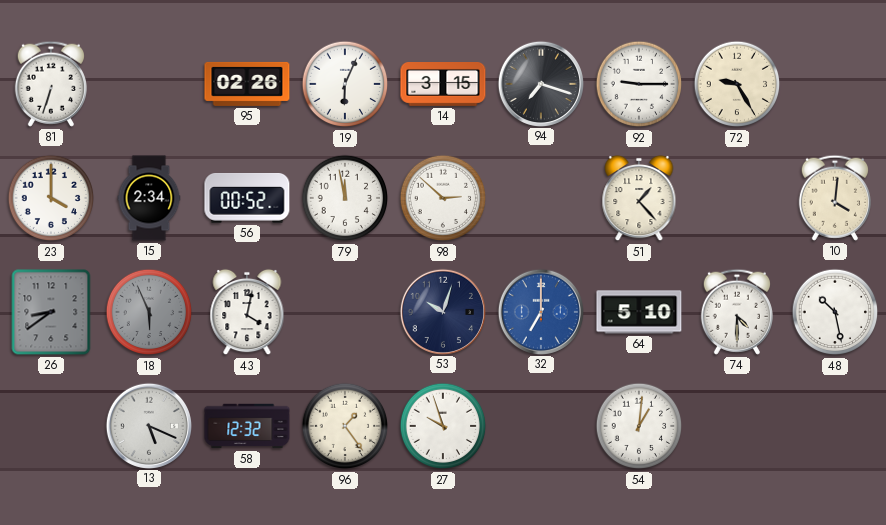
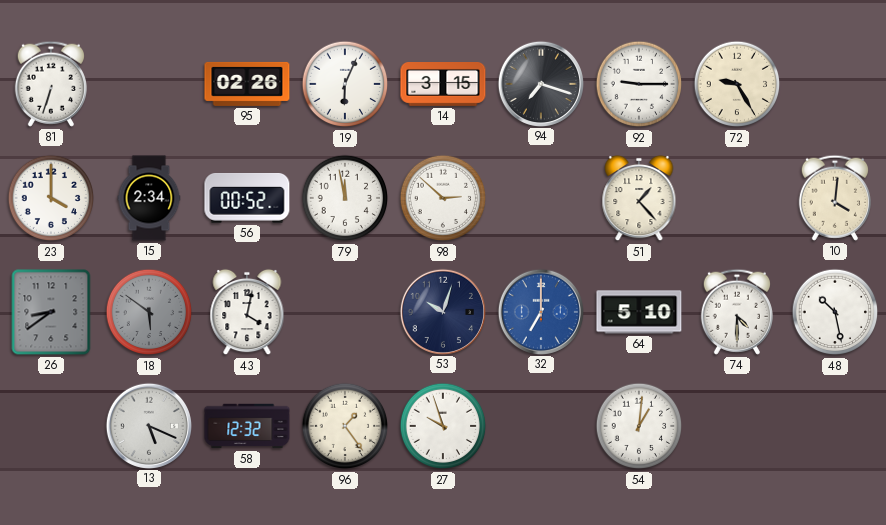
18: 5:56 -> 5:51 (149, 312)
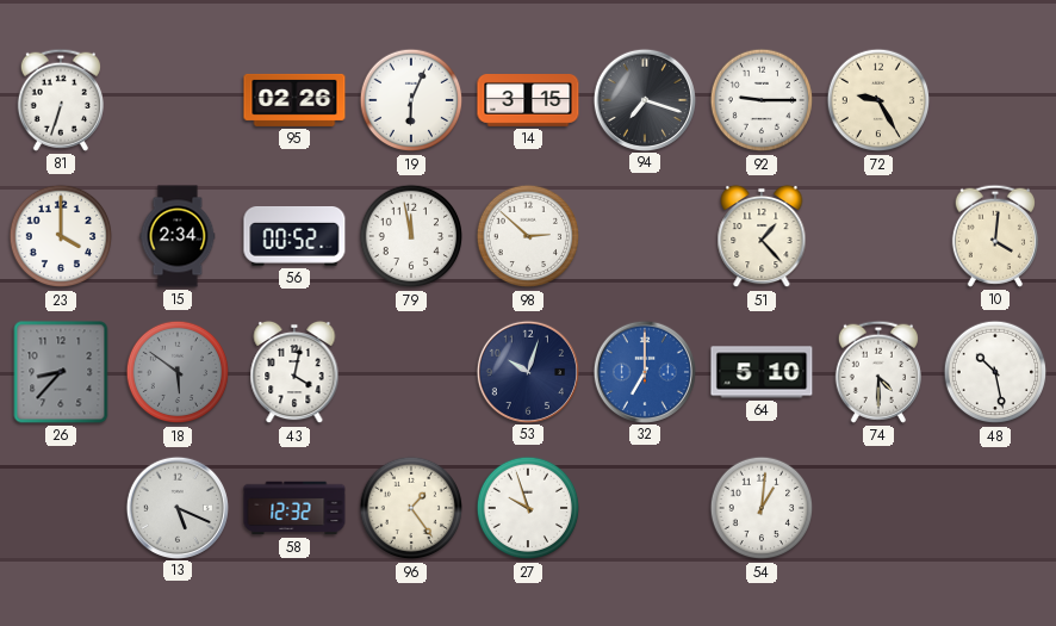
26: 8:39 -> 8:37 (61, 372)
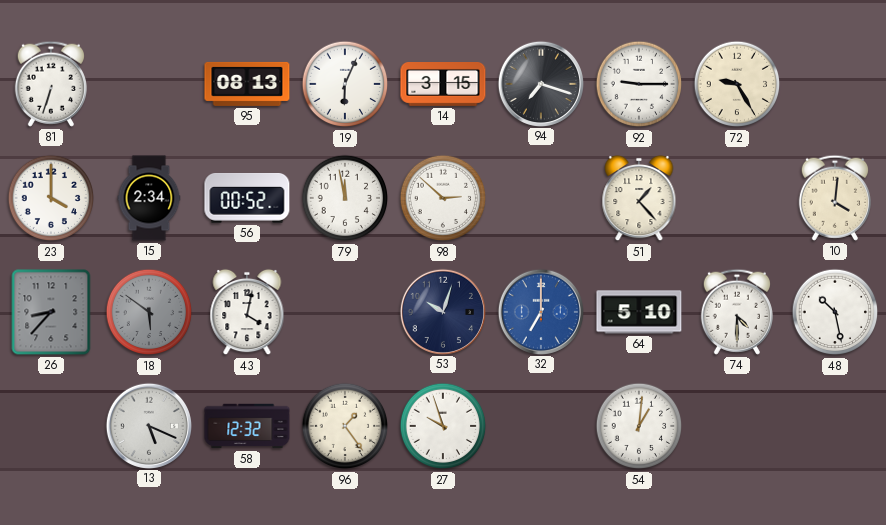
95: 02:26 -> 08:13 (247, 84)
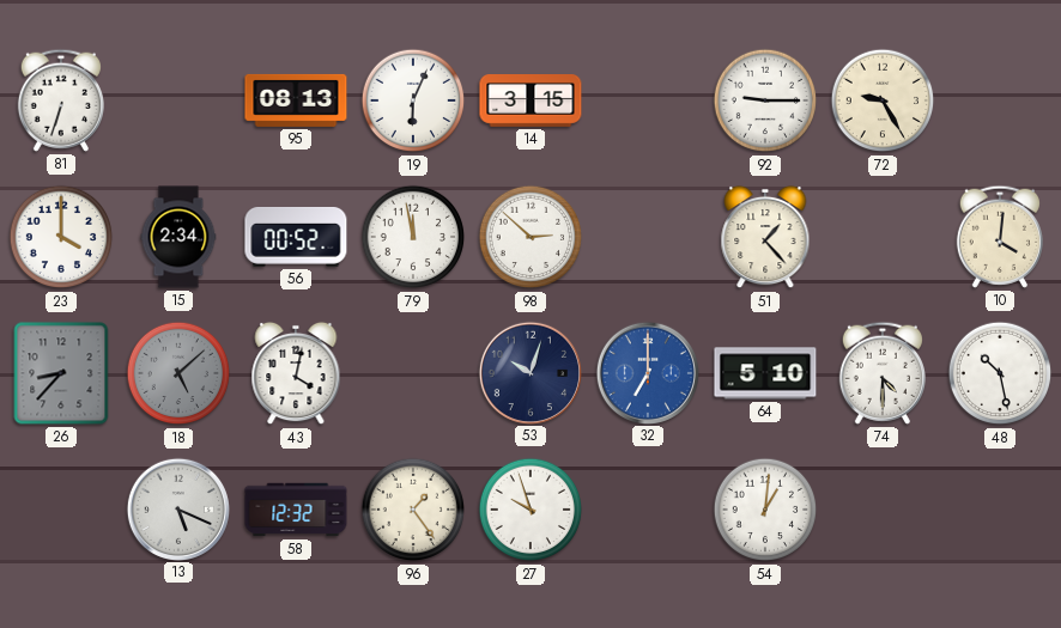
94: 7:18 -> none (540, 83)
18: 5:51 -> 5:08 (178, 373)
